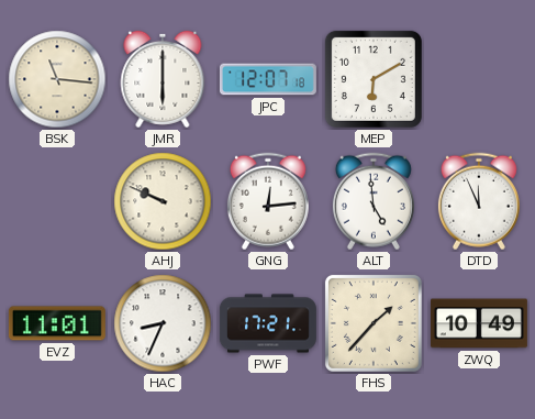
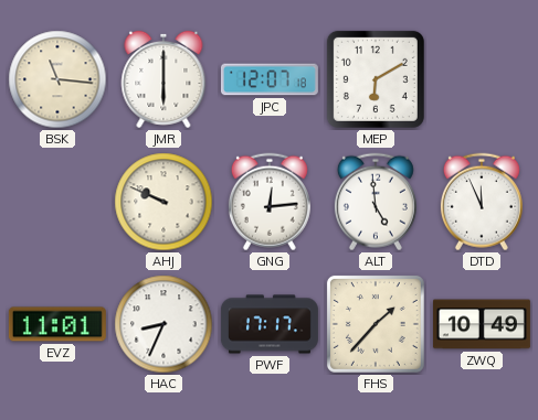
PWF: 17:21 -> 17:17 (270, 324)
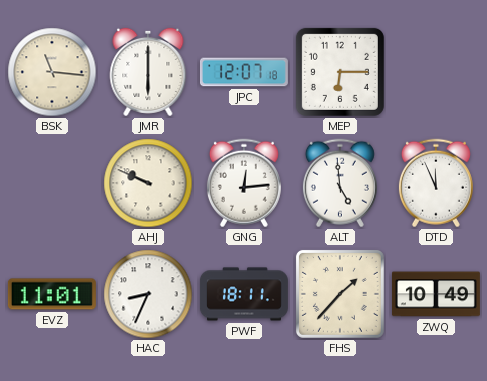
MEP: 6:10 -> 6:15 (340, 72)
PWF: 17:17 -> 18:11 (244, 294)
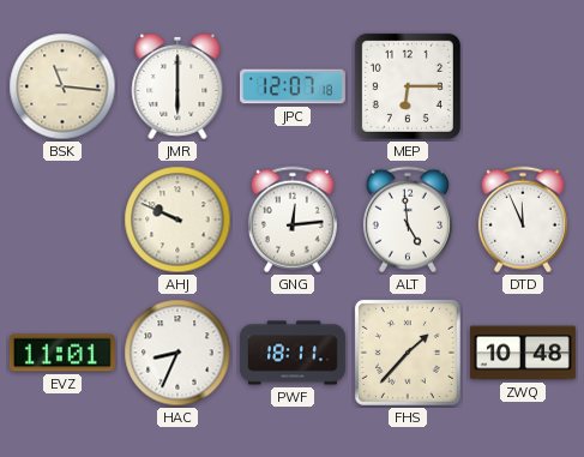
ZWQ: 10:49 -> 10:48 (523, 353)
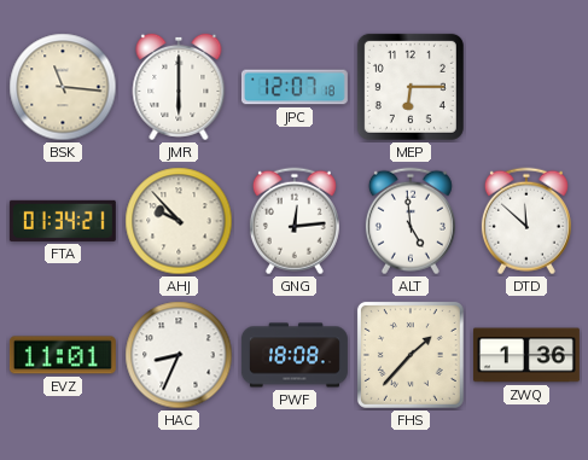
FTA: none -> 01:34 (63, 221)
AHJ: 9:49 -> 9:53 (179, 221)
DTD: 11:56 -> 11:52 (526, 221)
PWF: 18:11 -> 18:08 (295, 355)
ZWQ: 10:48 -> 1:36 (526, 355)
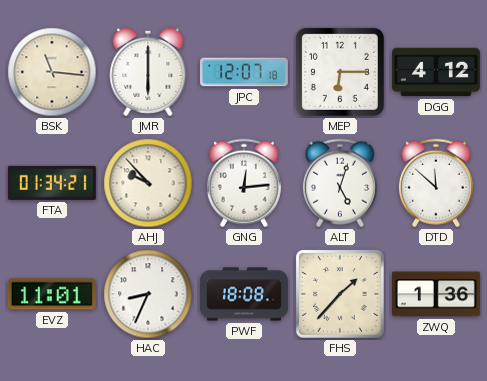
DGG: none -> 4:12 (436, 72)
ALT: 4:59 -> 5:03 (340, 183)
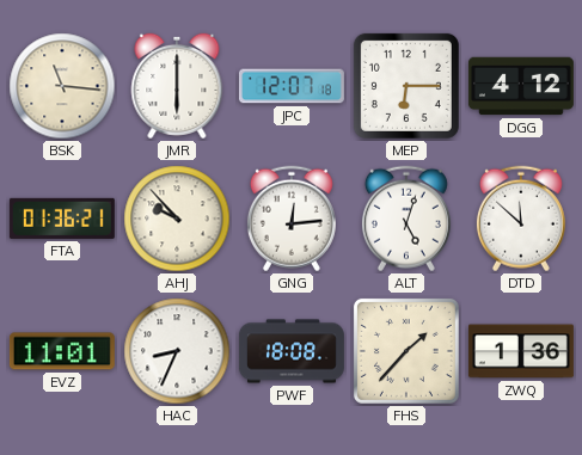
FTA: 01:34 -> 01:36 (62, 219)
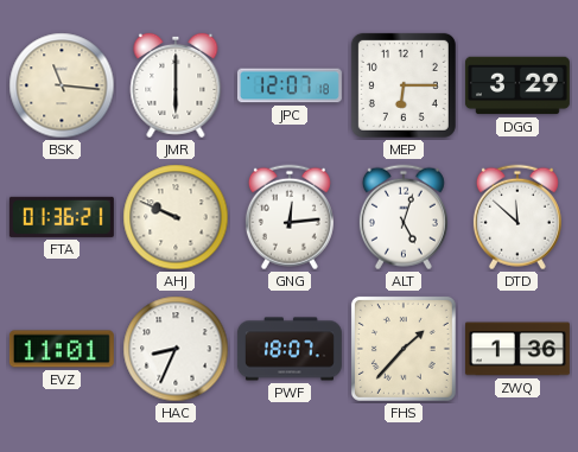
DGG: 4:12 -> 3:29 (517, 85)
AHJ: 9:53 -> 9:49 (176, 217)
PWF: 18:08 -> 18:07 (290, 349)
